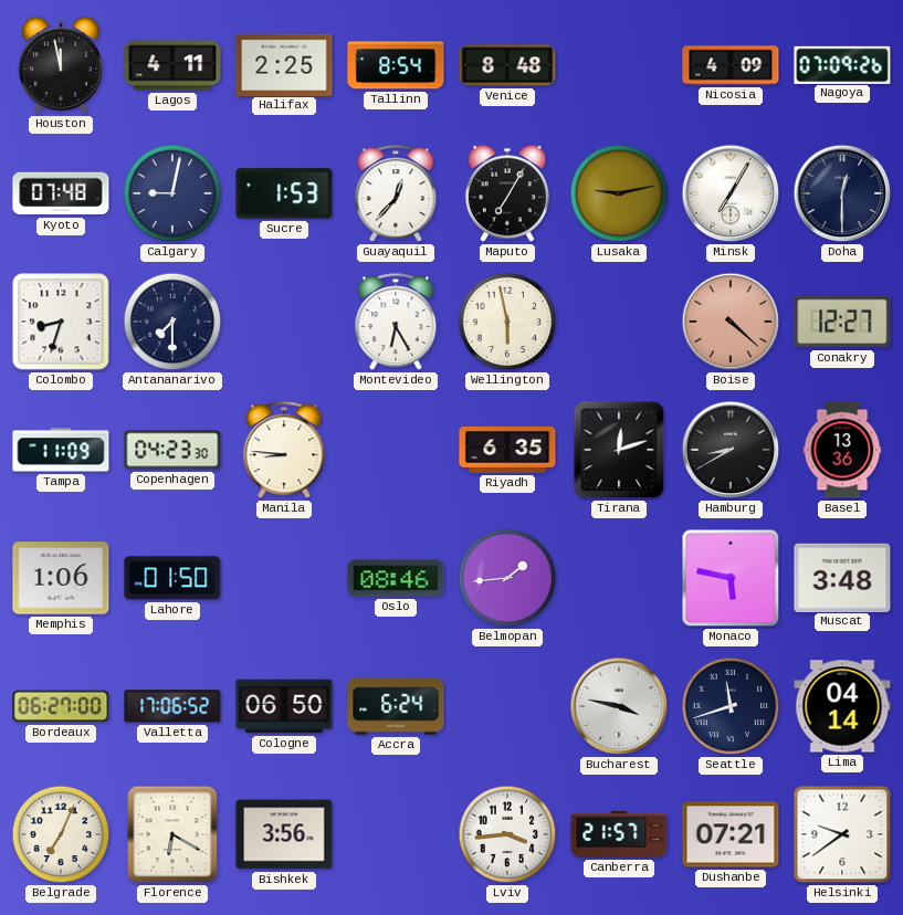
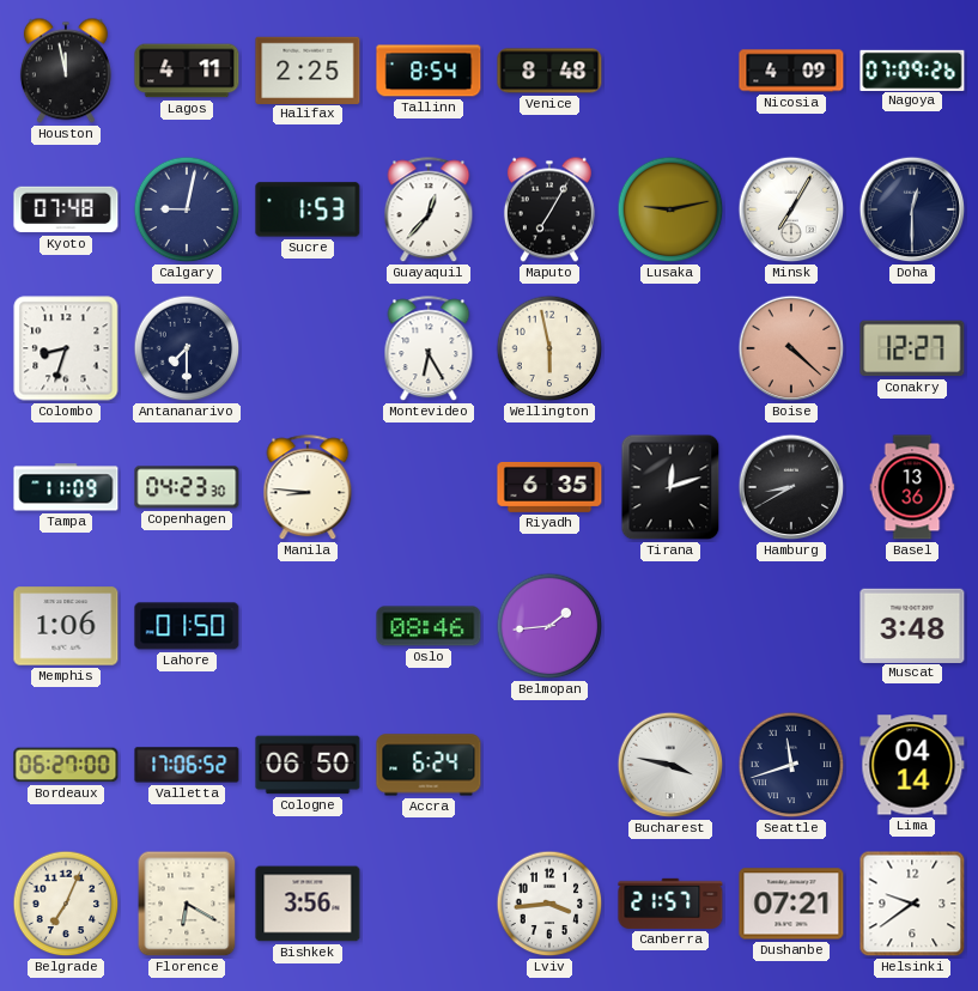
Monaco: 5:47 -> none (731, 578)
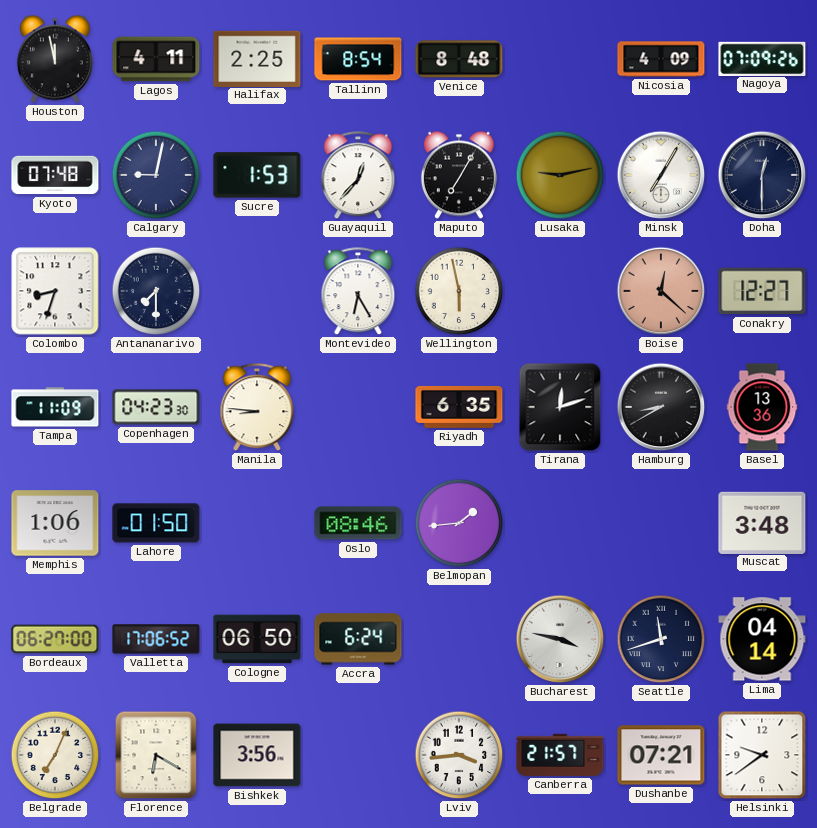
Boise: 4:22 -> 12:22 (661, 291)
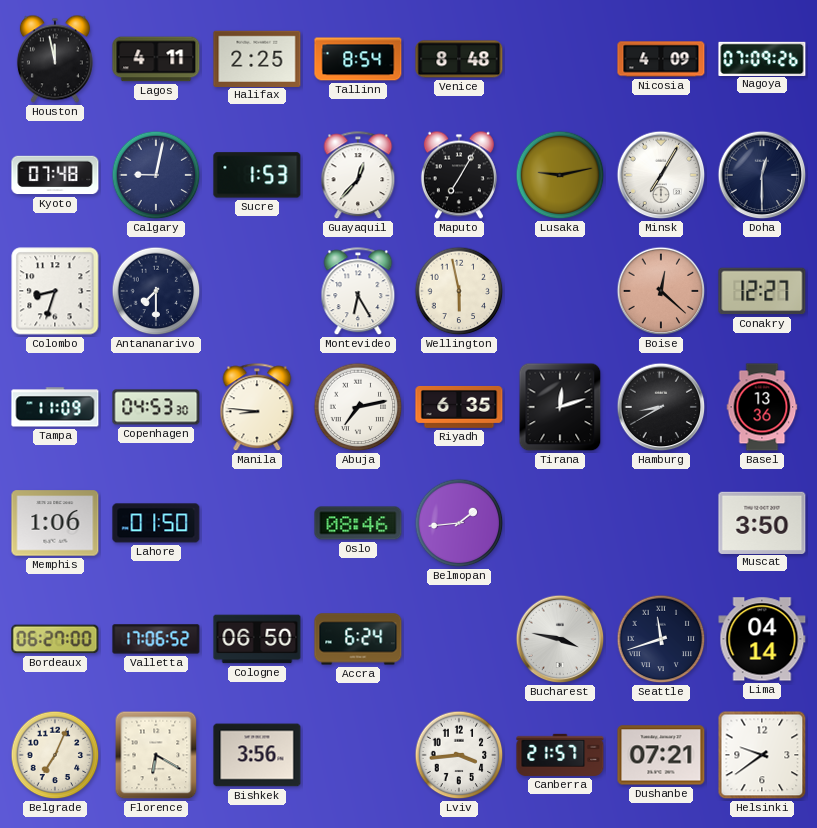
Copenhagen: 04:23 -> 04:53 (156, 407)
Abuja: none -> 7:13 (358, 407)
Muscat: 3:48 -> 3:50 (762, 522)
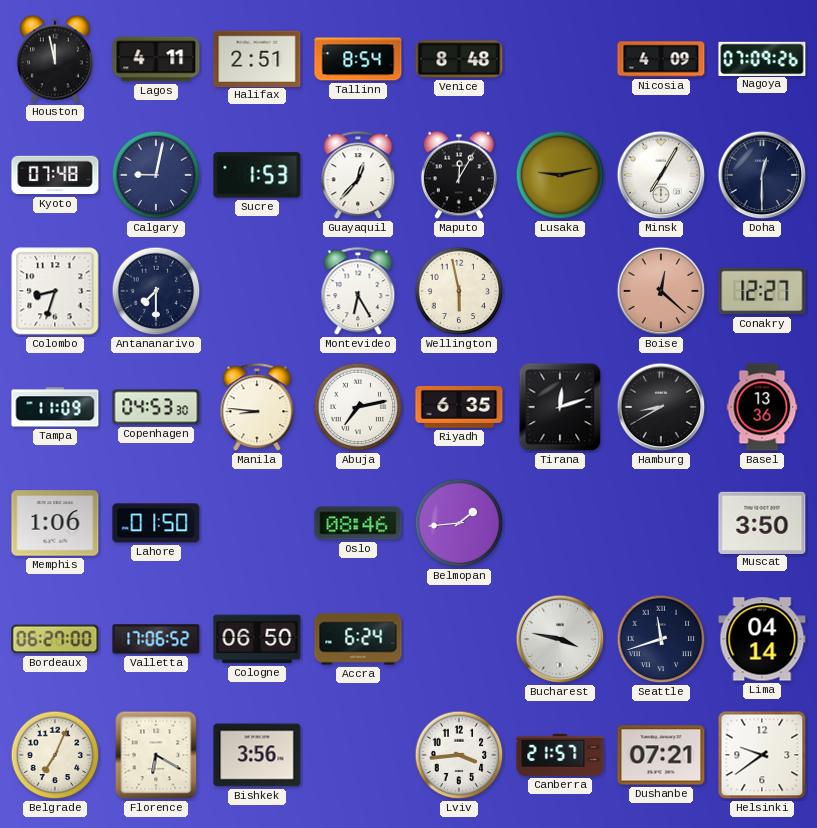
Halifax: 2:25 -> 2:51 (257, 58)
Maputo: 7:05 -> 12:05 (459, 175)
